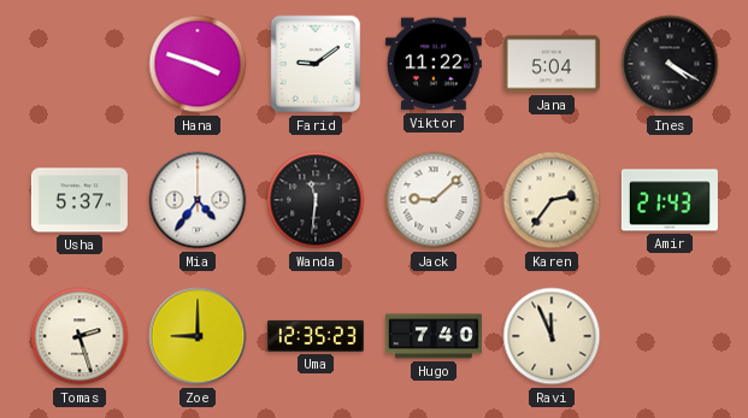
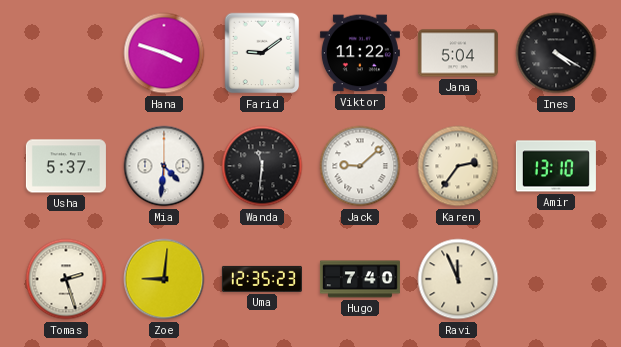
Mia: 4:36 -> 4:31 (164, 166)
Amir: 21:43 -> 13:10 (556, 166)
Zoe: 9:00 -> 9:01 (164, 279)
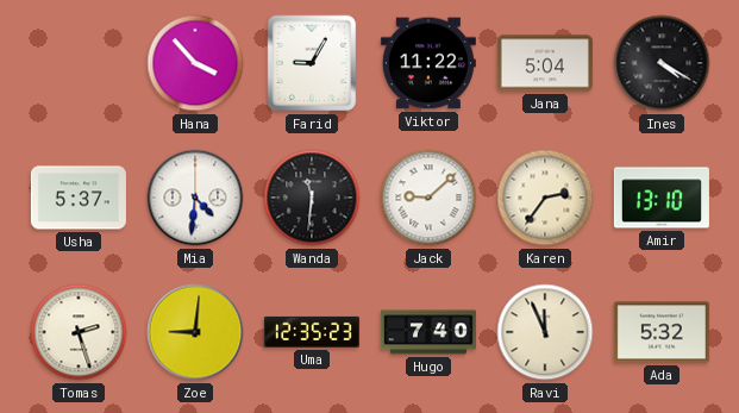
Hana: 3:48 -> 3:53 (195, 63)
Farid: 9:09 -> 9:05 (312, 63)
Ada: none -> 5:32 (662, 332)
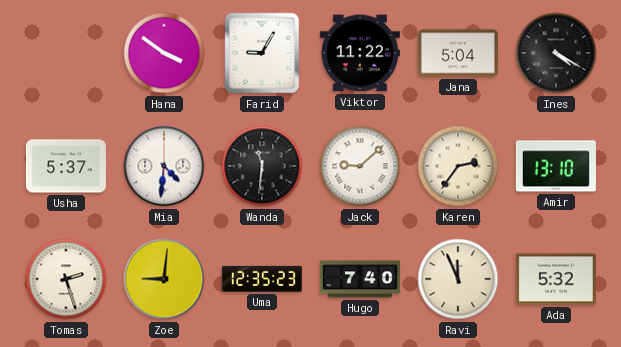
Hana: 3:53 -> 3:51 (164, 53)
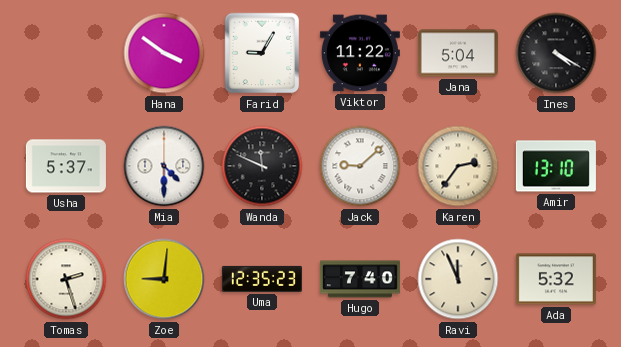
Mia: 4:31 -> 4:30 (164, 166)
Wanda: 11:31 -> 11:49 (262, 166)
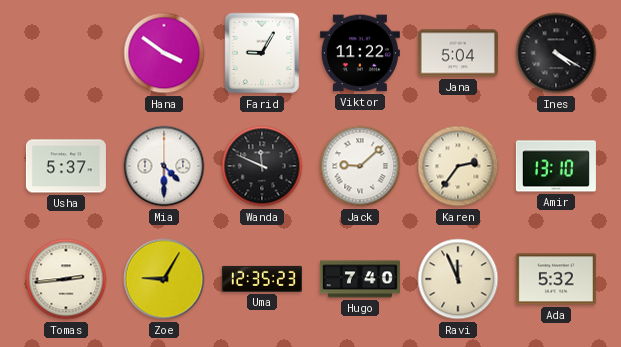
Tomas: 2:27 -> 2:44 (66, 279)
Zoe: 9:01 -> 9:05 (164, 279)
